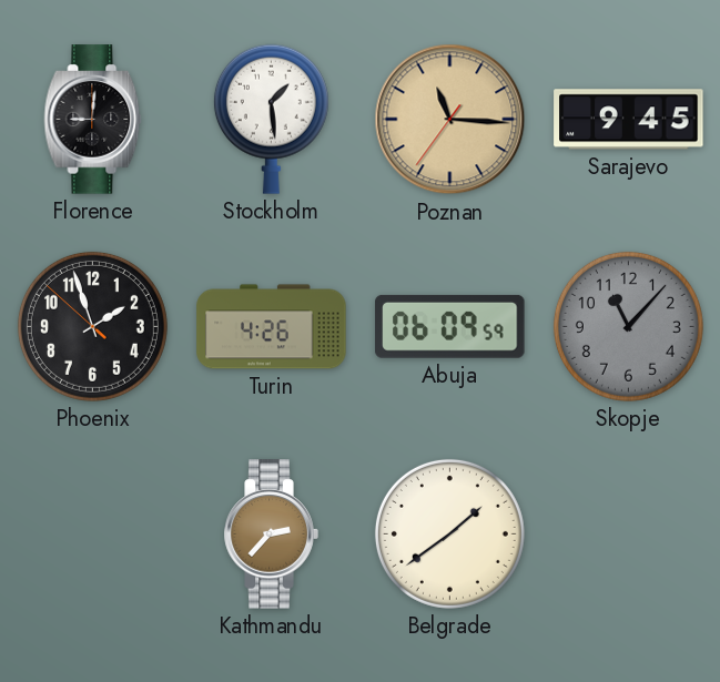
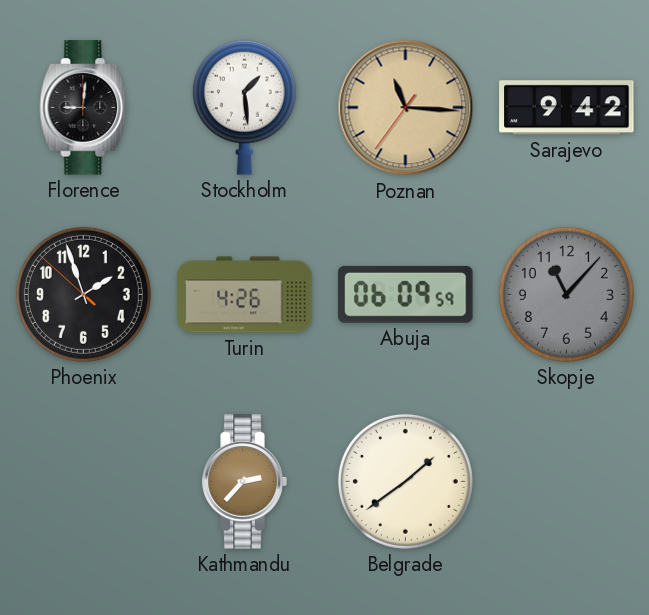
Sarajevo: 9:45 -> 9:42 (567, 108)
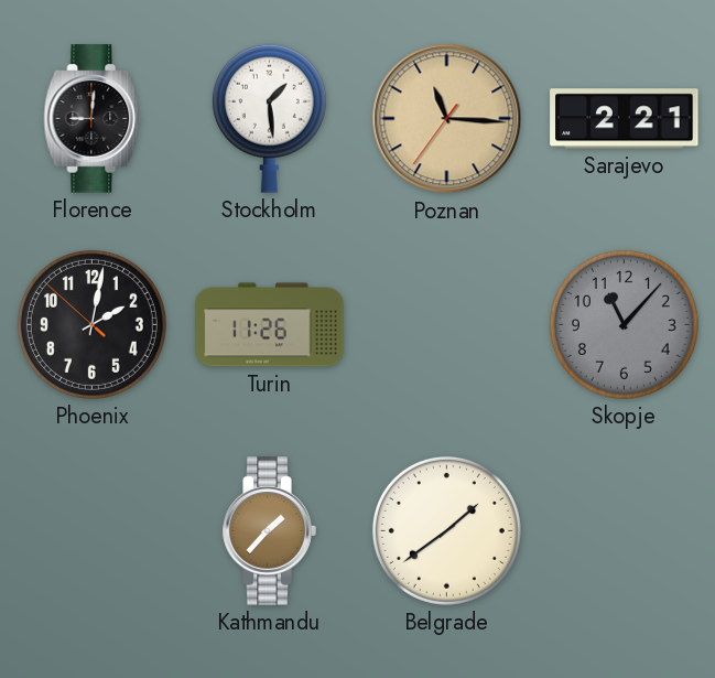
Sarajevo: 9:42 -> 2:21 (625, 119)
Phoenix: 1:56 -> 2:01 (91, 324)
Turin: 4:26 -> 11:26 (270, 325)
Abuja: 06:09 -> none (406, 294)
Kathmandu: 2:37 -> 1:37 (269, 531)
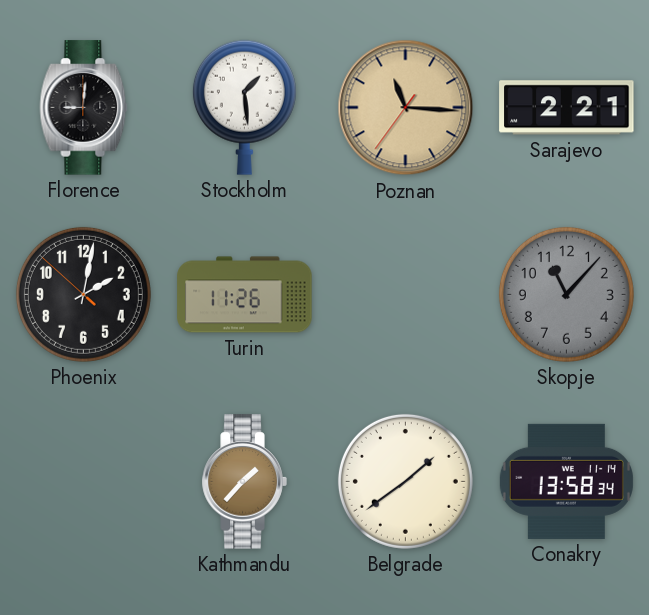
Conakry: none -> 13:58 (566, 481)
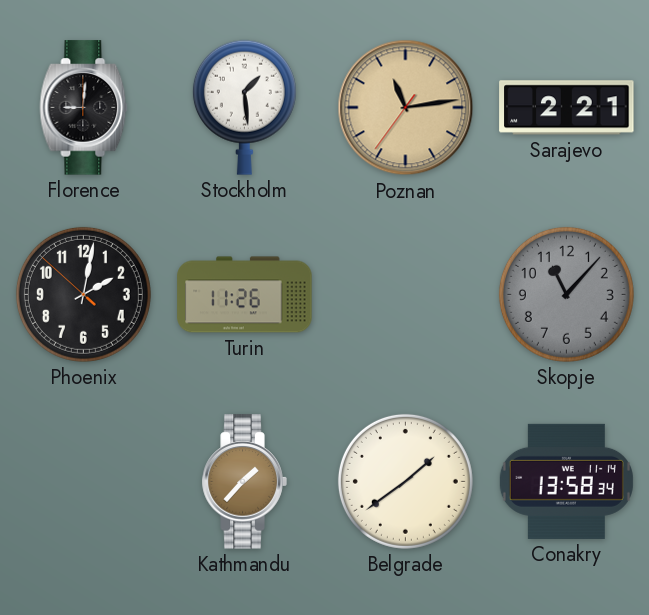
Poznan: 11:15 -> 11:13 (406, 108)
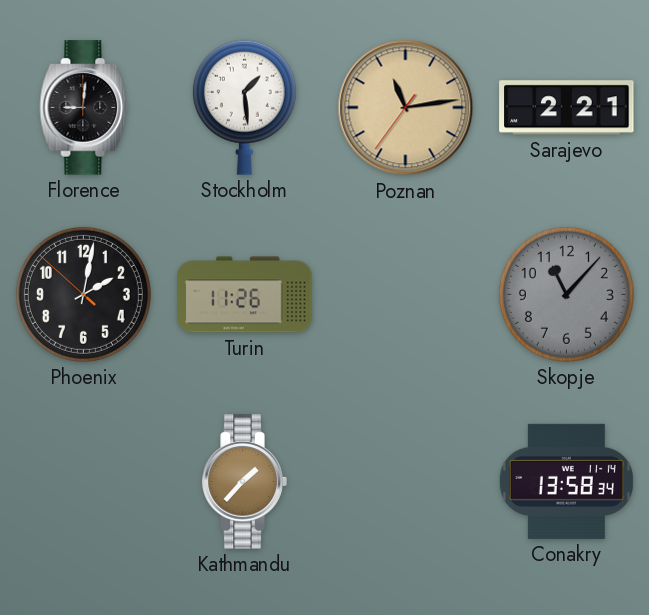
Belgrade: 1:39 -> none (405, 481)
